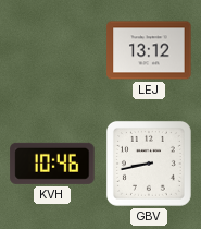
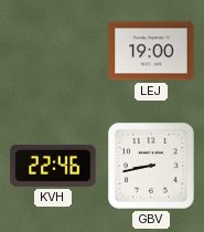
LEJ: 13:12 -> 19:00 (151, 51)
KVH: 10:46 -> 22:46 (53, 166)
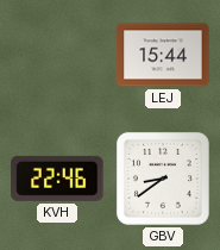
LEJ: 19:00 -> 15:44 (163, 55)
GBV: 8:43 -> 8:39 (163, 179)
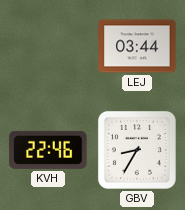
LEJ: 15:44 -> 03:44 (137, 46)
GBV: 8:39 -> 8:35 (137, 150)
